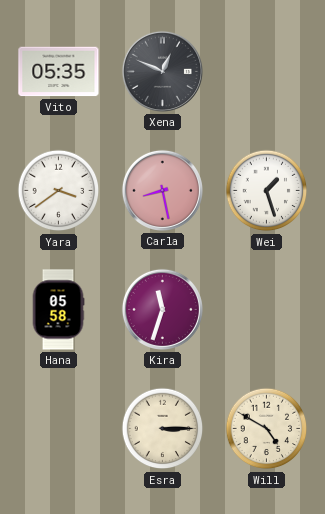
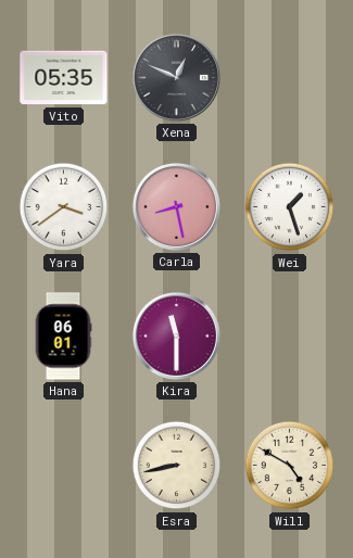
Hana: 05:58 -> 06:01 (63, 337)
Kira: 11:33 -> 11:30 (176, 335)
Esra: 3:15 -> 8:43 (177, 466)
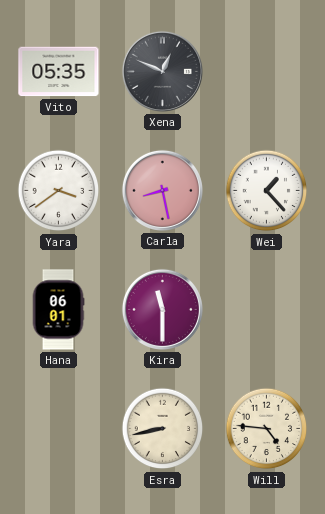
Wei: 1:27 -> 1:23 (267, 191)
Will: 4:50 -> 4:46 (267, 429)
